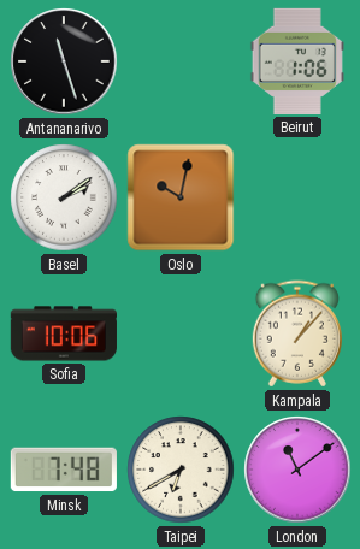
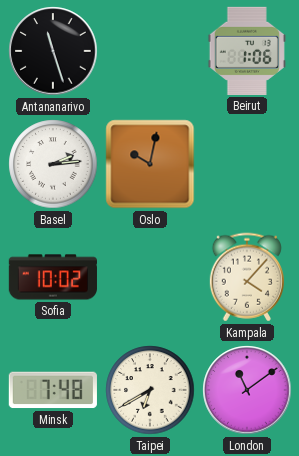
Basel: 2:09 -> 2:14 (53, 164)
Sofia: 10:06 -> 10:02 (53, 277)
Kampala: 1:07 -> 4:07 (247, 277)
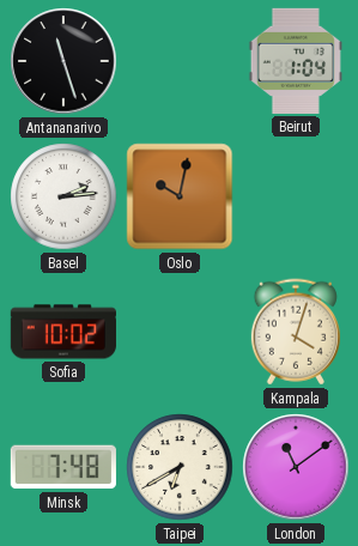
Beirut: 1:06 -> 1:04 (296, 61)
Kampala: 4:07 -> 4:03 (296, 332)
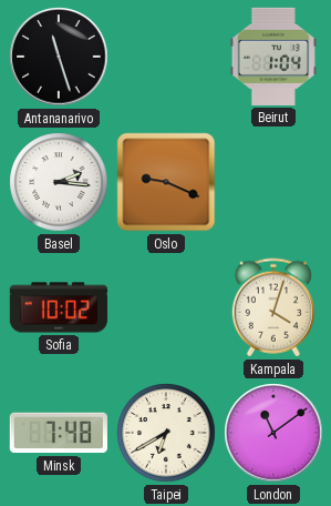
Basel: 2:14 -> 2:16 (59, 182)
Oslo: 10:02 -> 9:19 (166, 182)
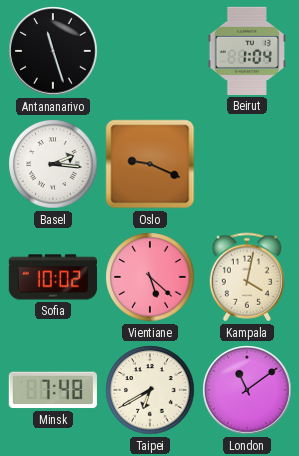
Vientiane: none -> 5:22 (150, 277)
Kampala: 4:03 -> 4:02 (247, 277)
